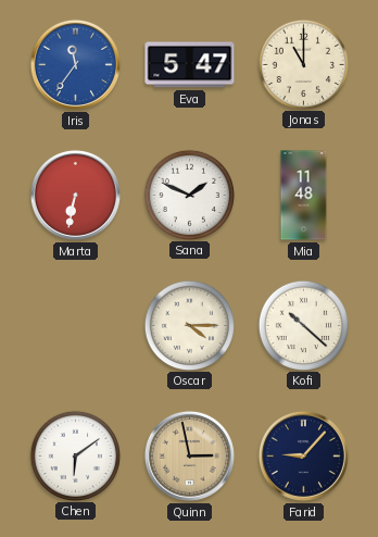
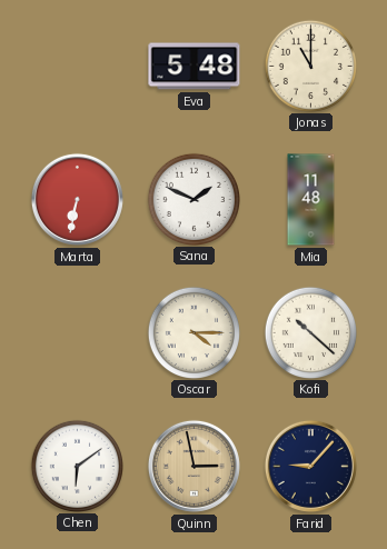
Iris: 11:36 -> none (75, 64)
Eva: 5:47 -> 5:48 (195, 67)
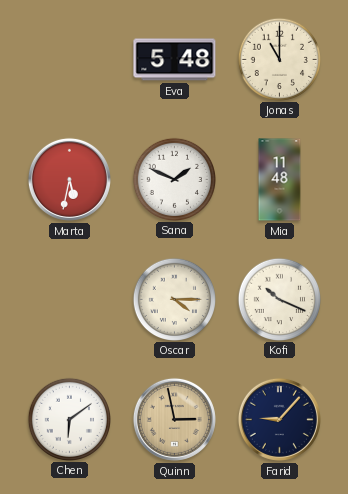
Marta: 6:32 -> 5:32 (69, 179)
Kofi: 10:22 -> 10:19 (279, 299)
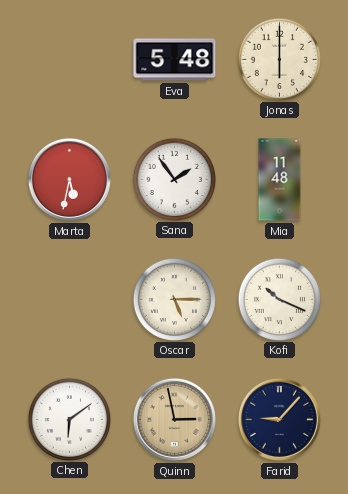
Jonas: 11:00 -> 6:00 (279, 59)
Sana: 1:49 -> 1:54 (174, 179)
Oscar: 4:15 -> 5:15 (174, 299)
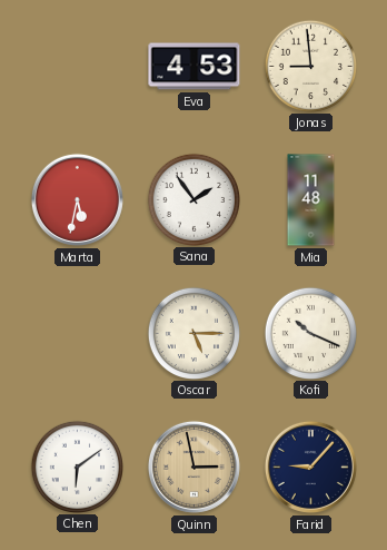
Eva: 5:48 -> 4:53 (195, 67)
Jonas: 6:00 -> 8:59 (310, 66)
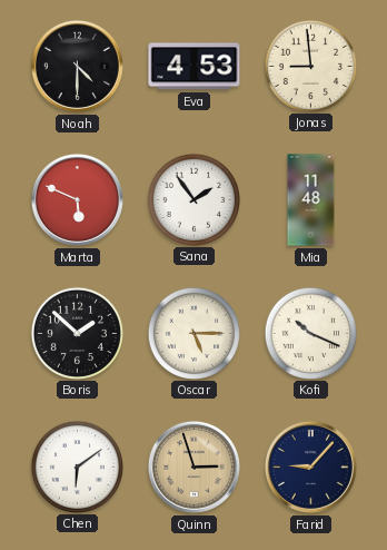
Noah: none -> 4:30 (77, 66)
Marta: 5:32 -> 5:49 (77, 199)
Boris: none -> 1:52 (77, 333)
Quinn: 2:58 -> 2:57 (193, 466)
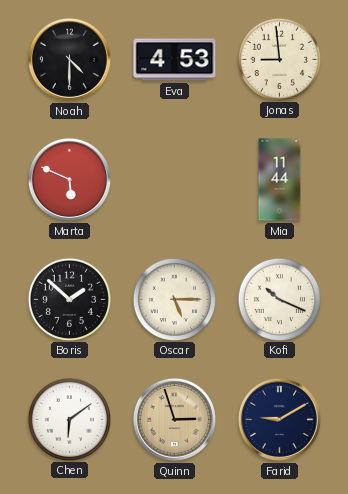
Sana: 1:54 -> none (193, 199)
Mia: 11:48 -> 11:44 (280, 180)
Farid: 9:07 -> 9:10 (279, 419)
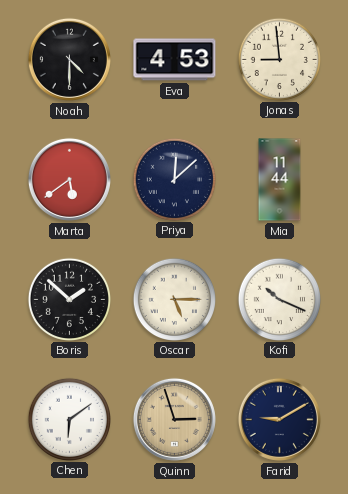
Marta: 5:49 -> 5:39 (69, 179)
Priya: none -> 12:08 (174, 179)
